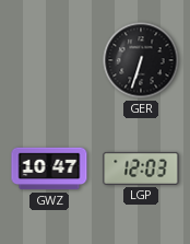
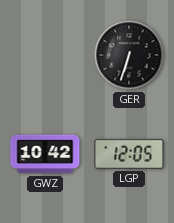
GWZ: 10:47 -> 10:42 (45, 154)
LGP: 12:03 -> 12:05 (129, 154)
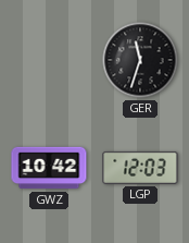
GER: 6:33 -> 11:33 (140, 60)
LGP: 12:05 -> 12:03 (140, 168)
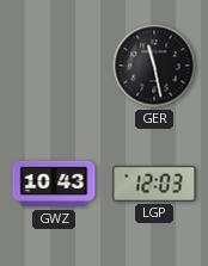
GER: 11:33 -> 11:28 (154, 66)
GWZ: 10:42 -> 10:43 (54, 184)
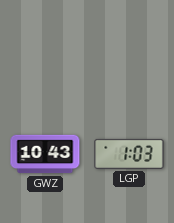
GER: 11:28 -> none (154, 66)
LGP: 12:03 -> 1:03 (129, 154)
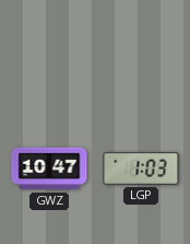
GWZ: 10:43 -> 10:47 (49, 169)
